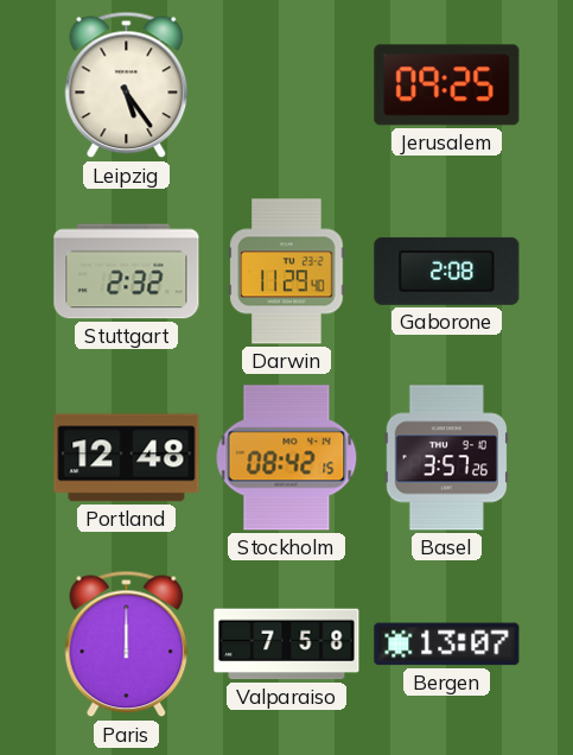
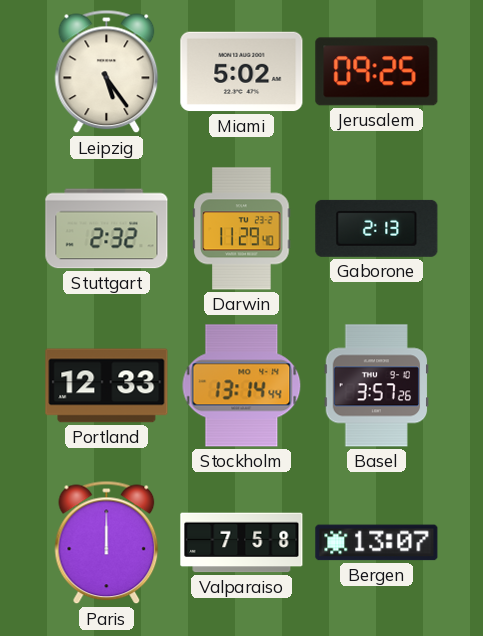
Miami: none -> 5:02 (242, 72)
Gaborone: 2:08 -> 2:13 (377, 228)
Portland: 12:48 -> 12:33 (107, 386)
Stockholm: 08:42 -> 13:14 (242, 386)
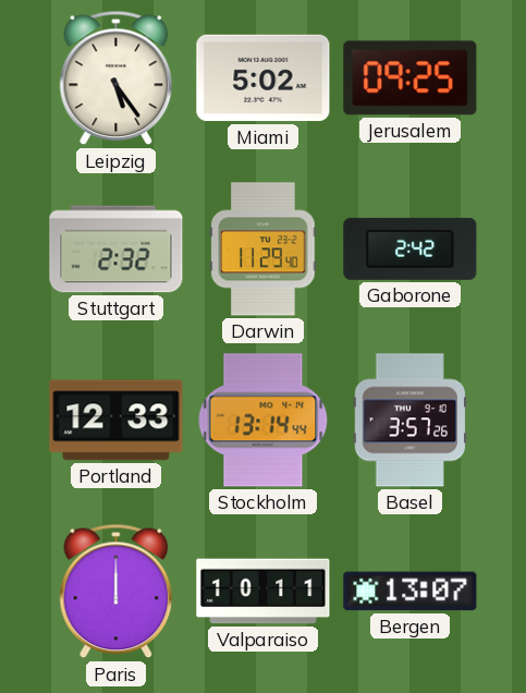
Gaborone: 2:13 -> 2:42 (411, 248)
Valparaiso: 7:58 -> 10:11 (264, 592)
